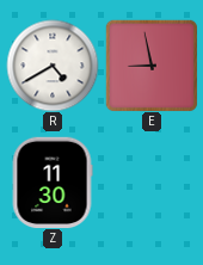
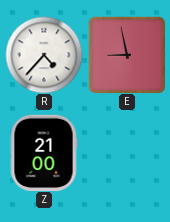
R: 4:40 -> 4:37 (44, 55)
Z: 11:30 -> 21:00 (44, 153)
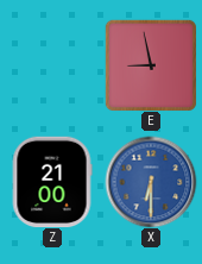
R: 4:37 -> none (44, 55)
X: none -> 6:30 (151, 182)
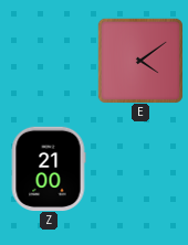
E: 8:58 -> 4:09 (140, 61)
X: 6:30 -> none (151, 182)
